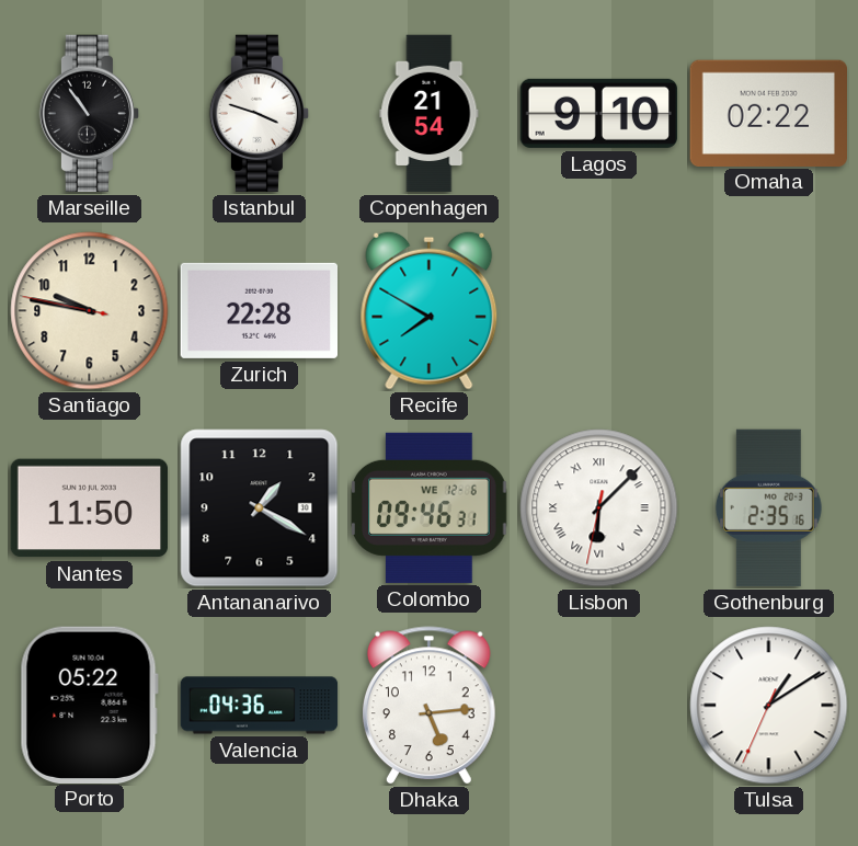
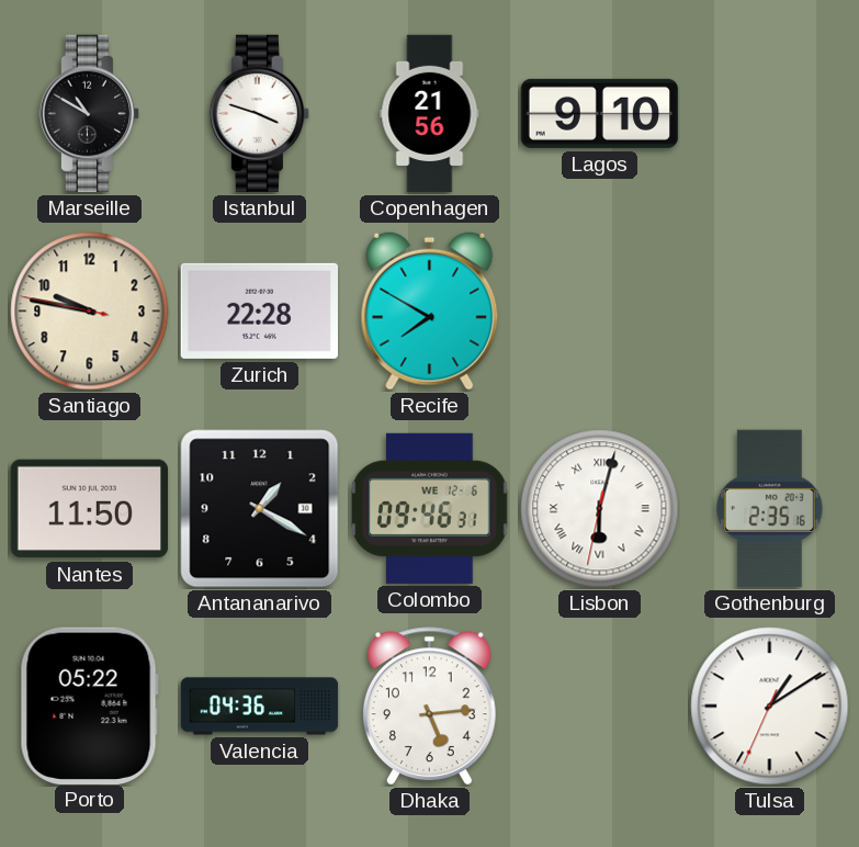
Marseille: 10:54 -> 10:50 (90, 114)
Copenhagen: 21:54 -> 21:56 (430, 114)
Omaha: 02:22 -> none (768, 113)
Lisbon: 6:07 -> 6:02 (600, 509)
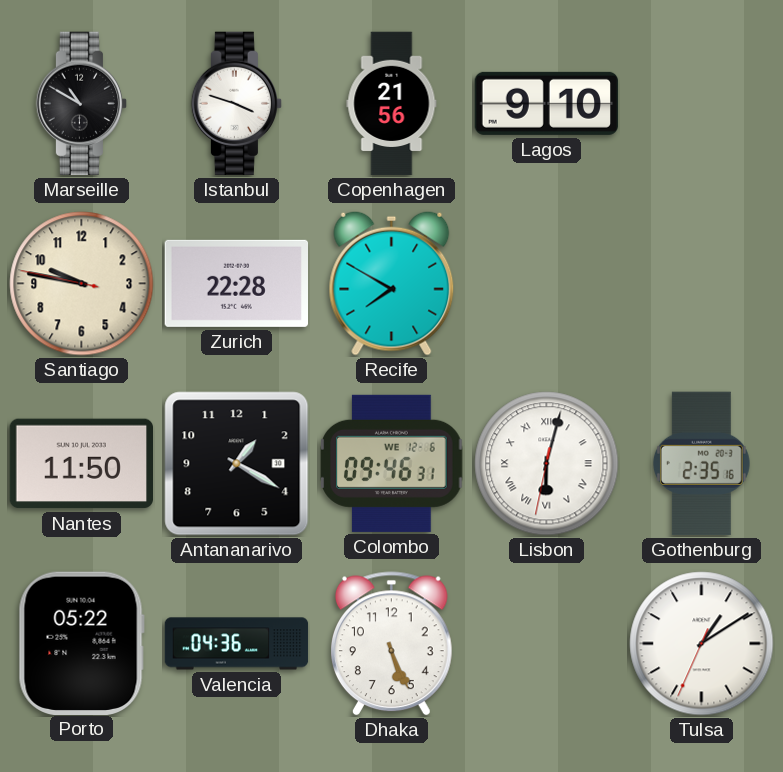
Dhaka: 5:14 -> 5:26 (391, 644)
